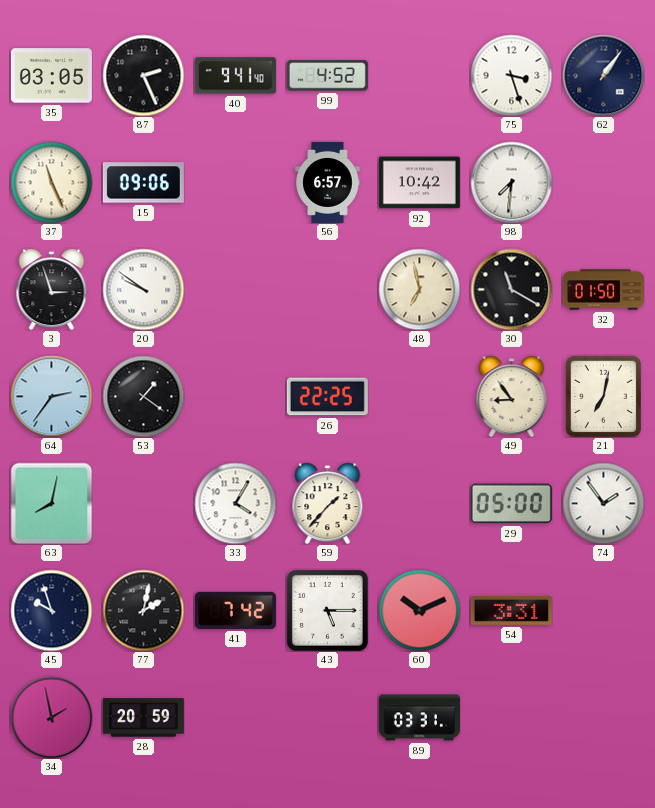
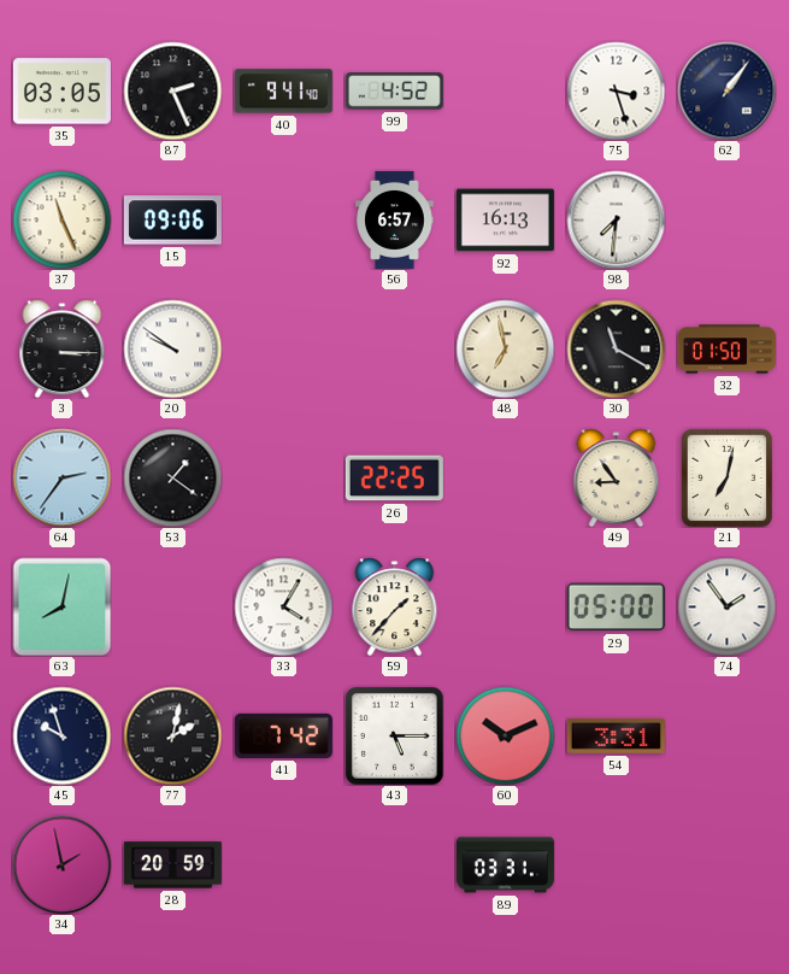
92: 10:42 -> 16:13 (505, 221)
3: 2:57 -> 3:15 (63, 348)
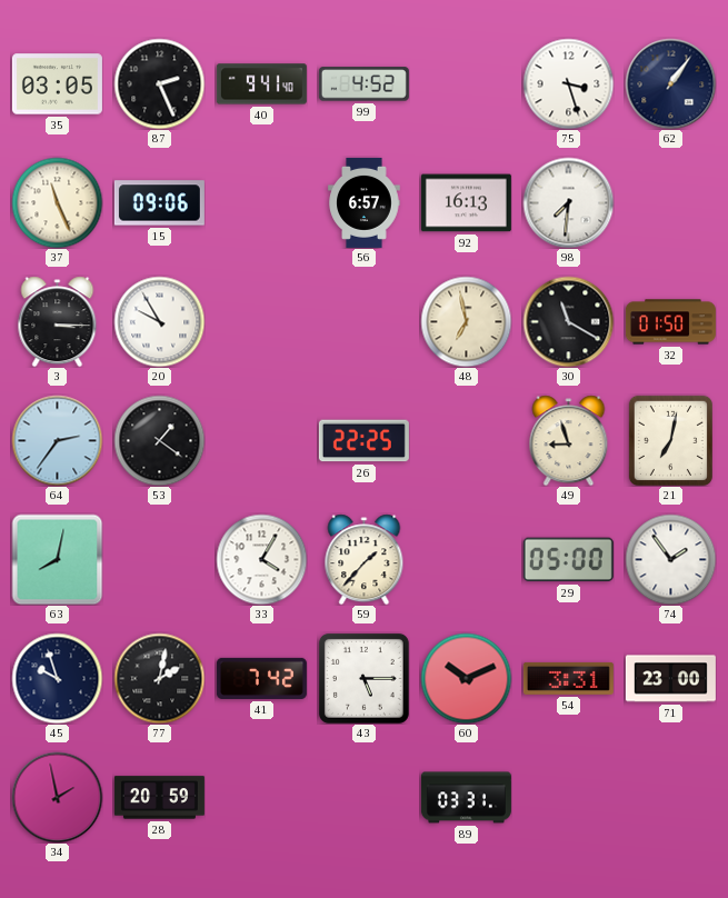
20: 9:51 -> 9:55 (159, 321)
49: 8:54 -> 8:57 (569, 440)
71: none -> 23:00 (670, 679)
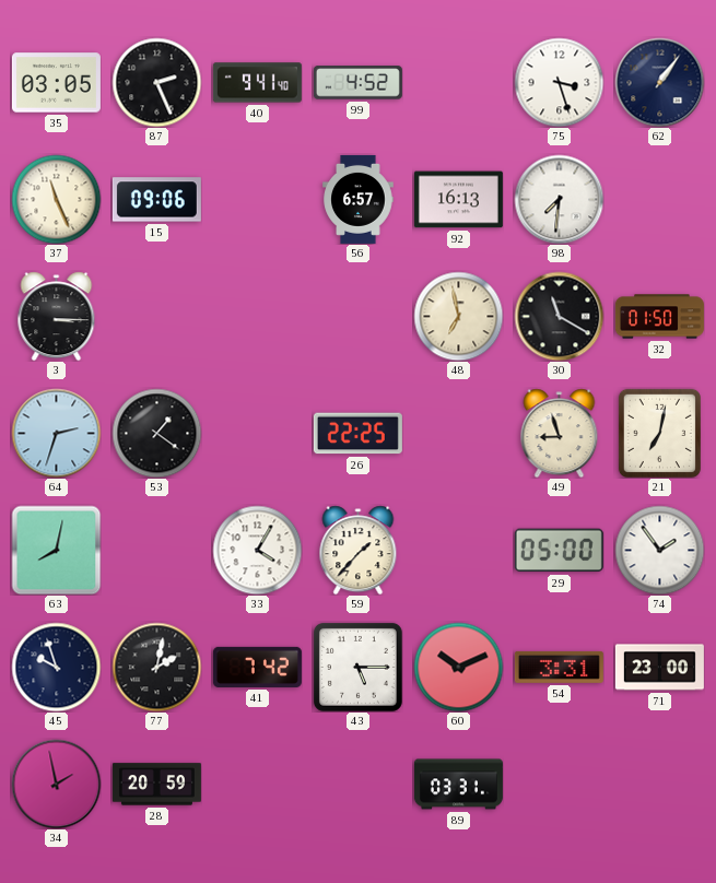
20: 9:55 -> none (159, 321)
64: 2:36 -> 2:33 (56, 433)
